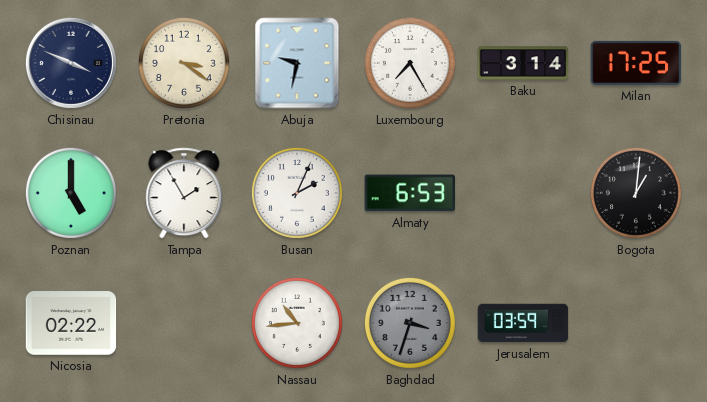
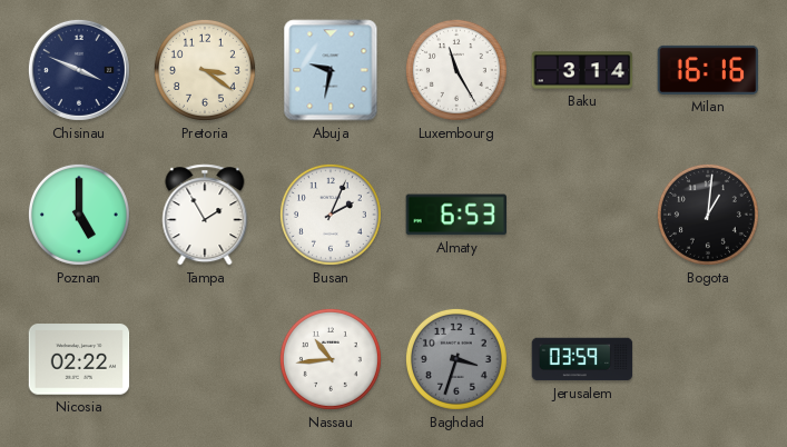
Luxembourg: 7:25 -> 11:25 (456, 70)
Milan: 17:25 -> 16:16 (708, 70)
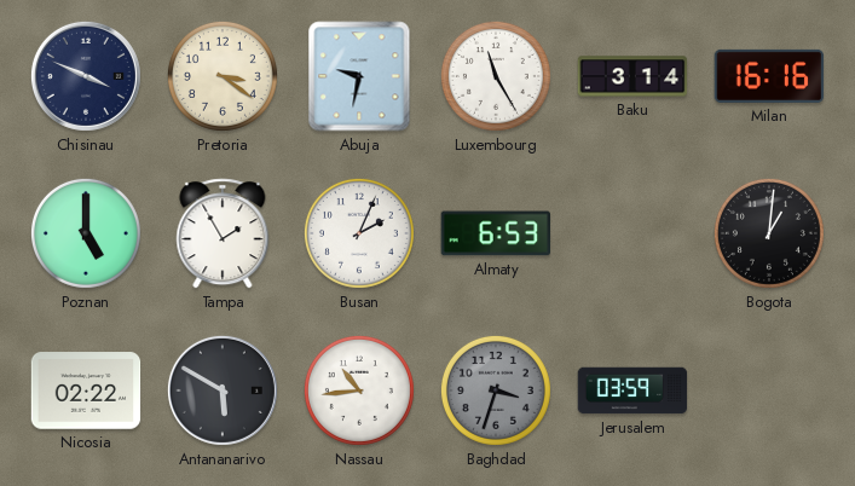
Antananarivo: none -> 5:50 (223, 390)
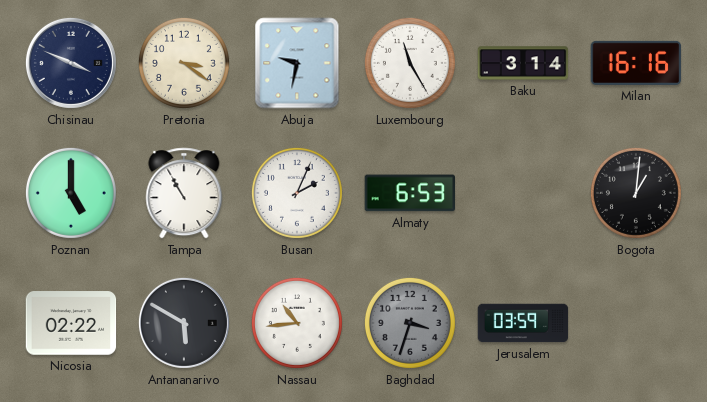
Tampa: 1:55 -> 10:55 (184, 193)
